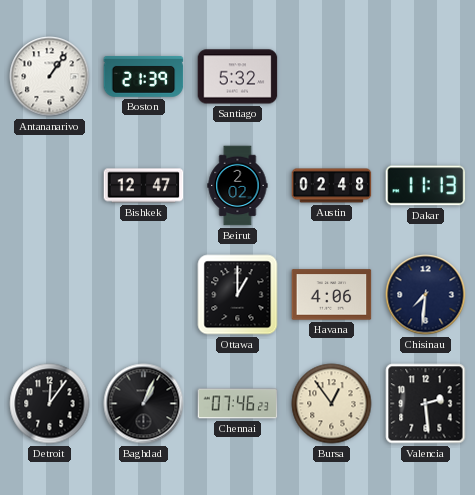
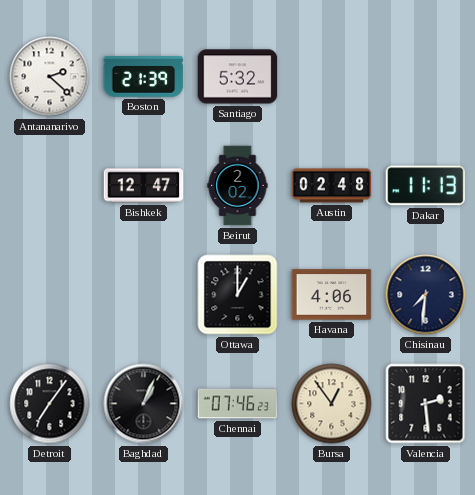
Antananarivo: 1:06 -> 2:22 (50, 77)
Detroit: 12:06 -> 7:06 (50, 404)
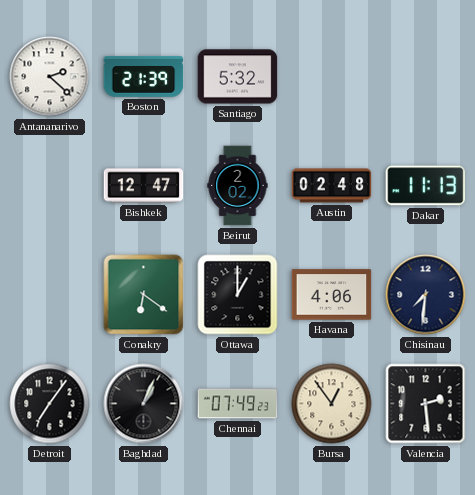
Conakry: none -> 6:21 (144, 295)
Chennai: 07:46 -> 07:49 (238, 404)
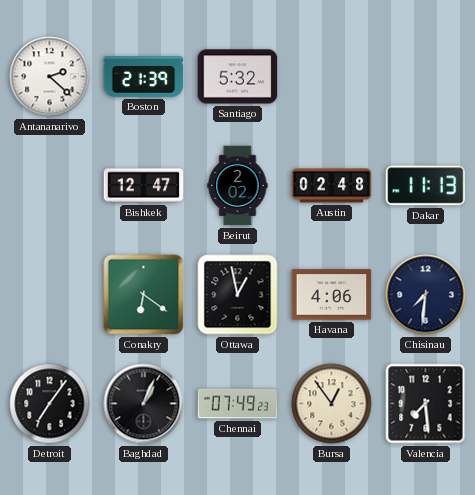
Ottawa: 1:00 -> 12:58 (238, 295)
Valencia: 2:29 -> 7:29 (426, 404)
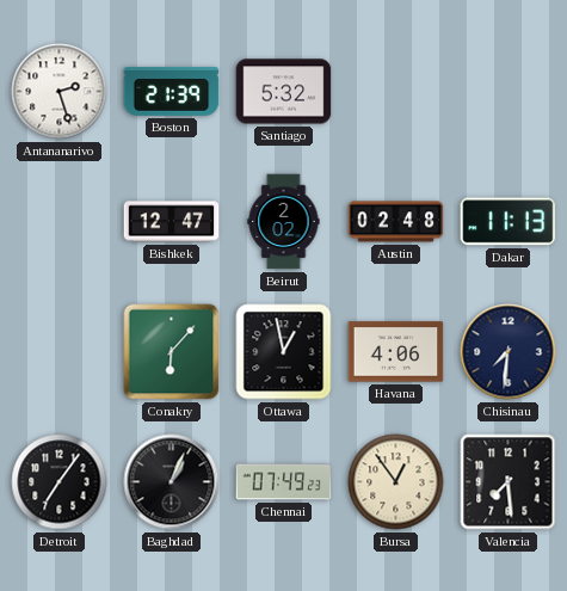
Antananarivo: 2:22 -> 2:27 (60, 92)
Conakry: 6:21 -> 6:07 (172, 352)
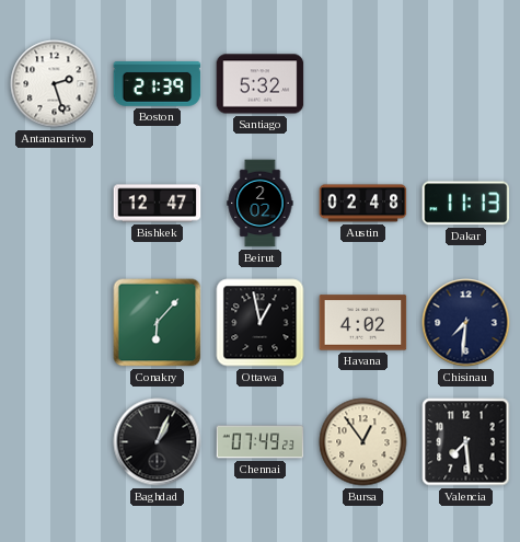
Havana: 4:06 -> 4:02 (363, 323)
Detroit: 7:06 -> none (60, 482)
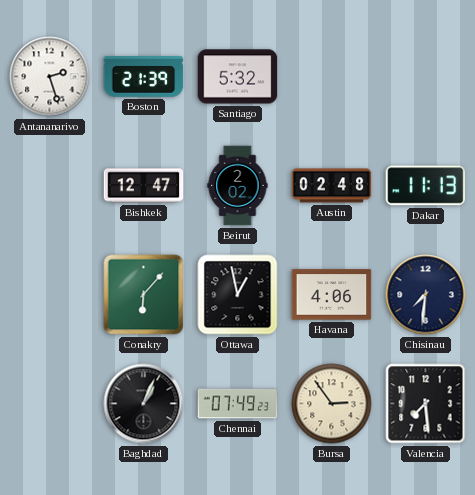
Havana: 4:02 -> 4:06 (332, 295)
Bursa: 12:54 -> 2:54 (332, 404)
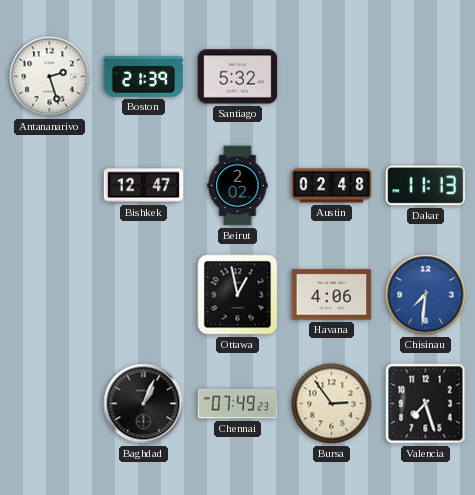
Conakry: 6:07 -> none (144, 295)
Chisinau dial: navy -> blue (426, 295)
Valencia: 7:29 -> 7:27 (426, 404)
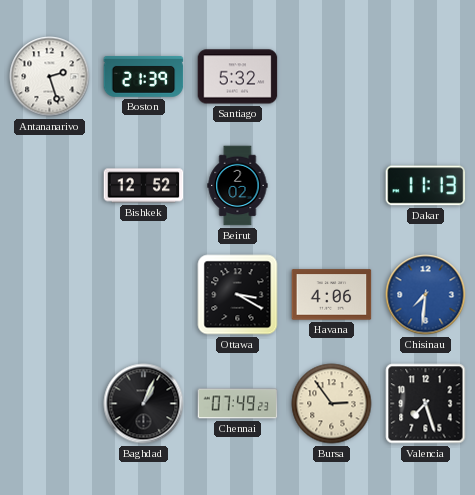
Bishkek: 12:47 -> 12:52 (144, 186)
Austin: 02:48 -> none (332, 186)
Ottawa: 12:58 -> 3:20 (238, 295)
